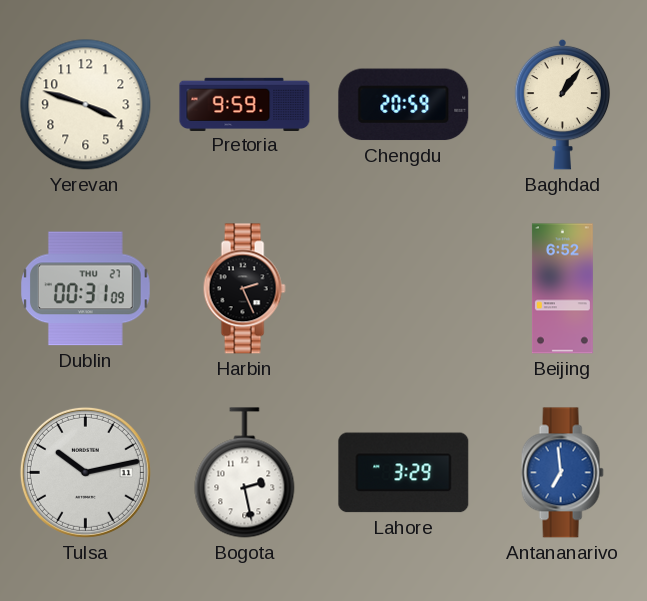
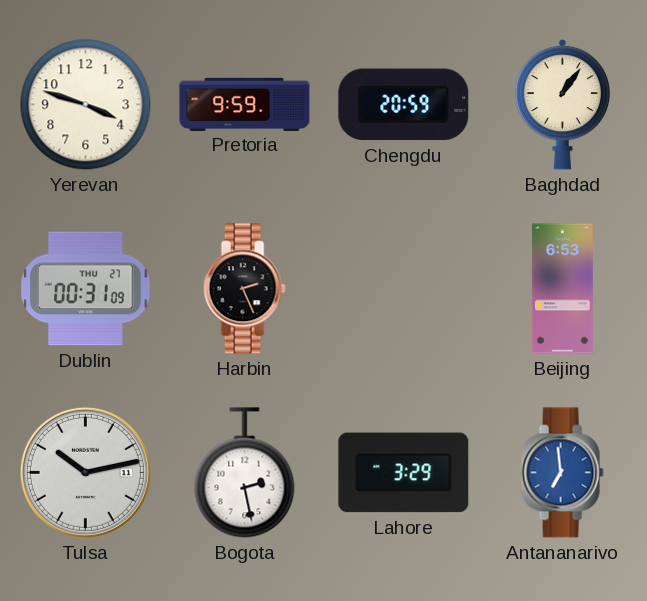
Beijing: 6:52 -> 6:53 (562, 289)
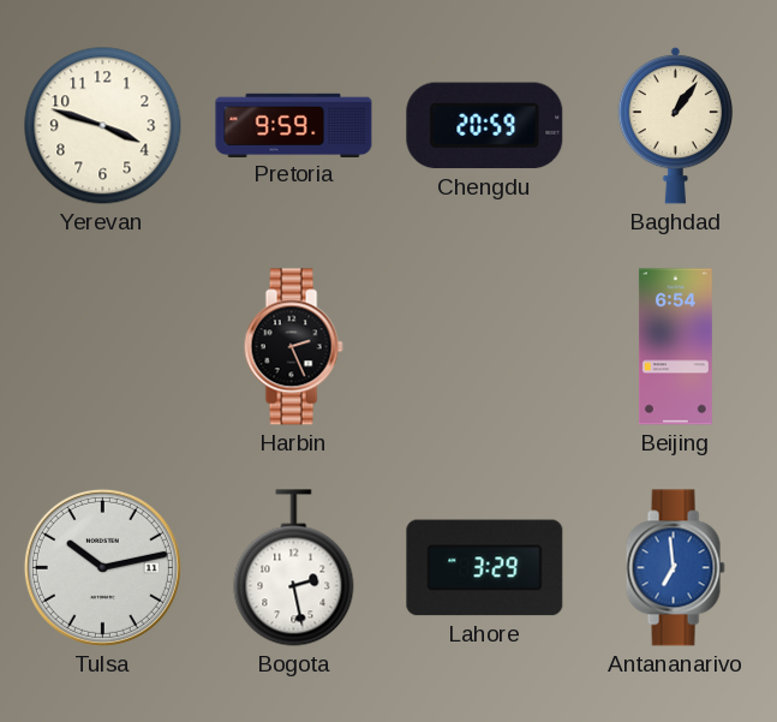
Dublin: 00:31 -> none (86, 289)
Beijing: 6:53 -> 6:54 (675, 347)
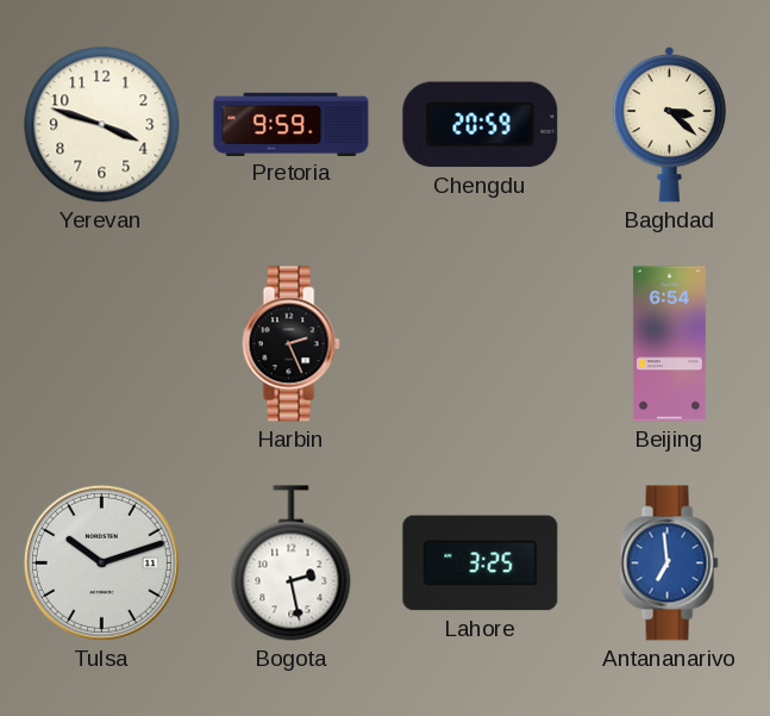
Baghdad: 1:06 -> 3:22 (670, 124)
Tulsa: 10:13 -> 10:12 (101, 562)
Lahore: 3:29 -> 3:25 (481, 564)
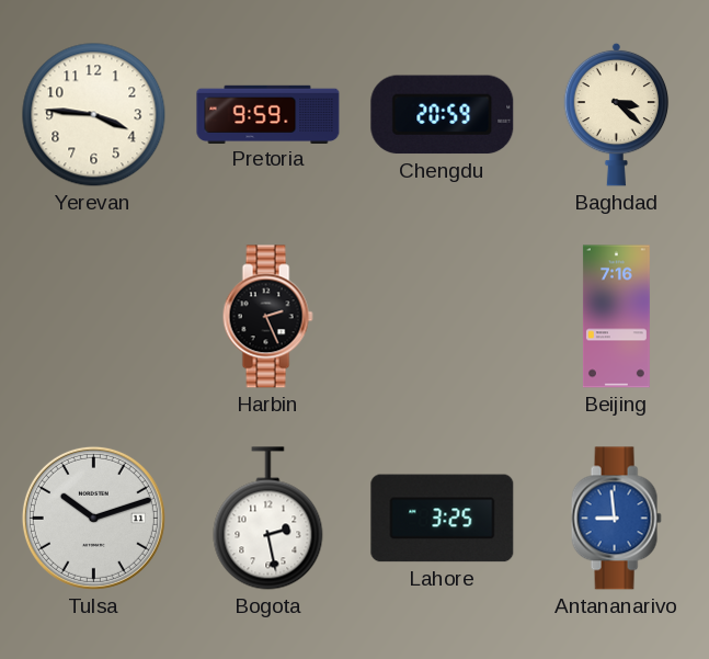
Yerevan: 3:48 -> 3:46 (94, 115)
Beijing: 6:54 -> 7:16 (616, 317)
Antananarivo: 6:59 -> 8:59 (616, 519)
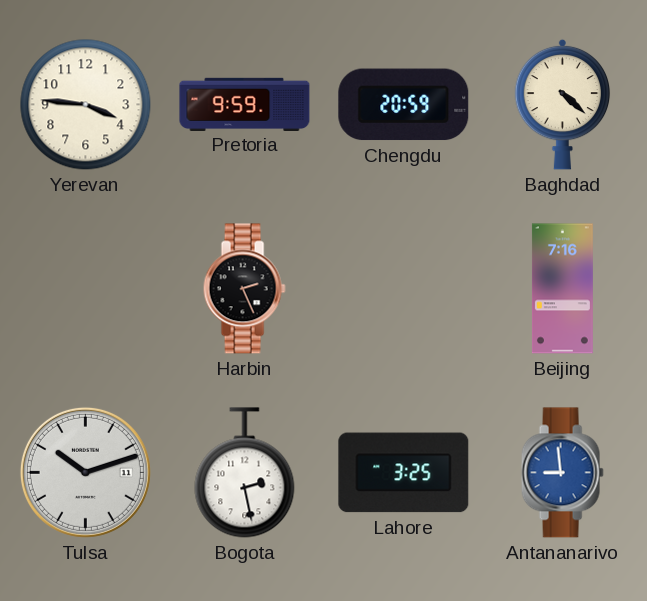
Baghdad: 3:22 -> 4:22 (563, 104)
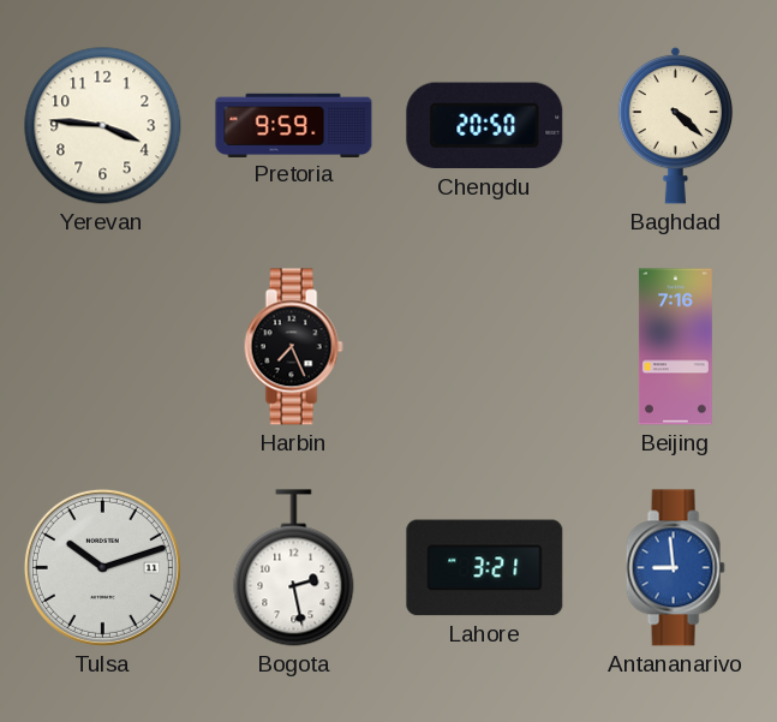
Chengdu: 20:59 -> 20:50 (485, 126)
Harbin: 2:26 -> 7:26 (293, 347)
Lahore: 3:25 -> 3:21 (485, 568)
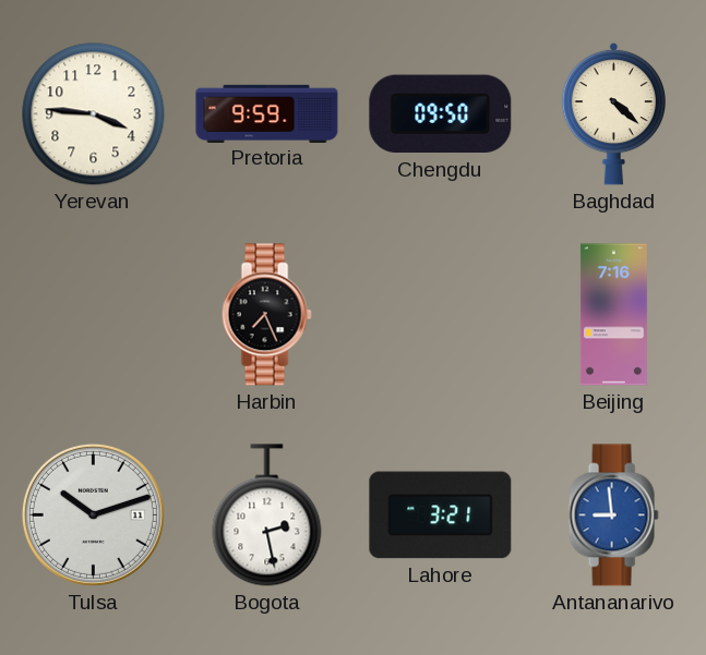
Chengdu: 20:50 -> 09:50 (441, 114)
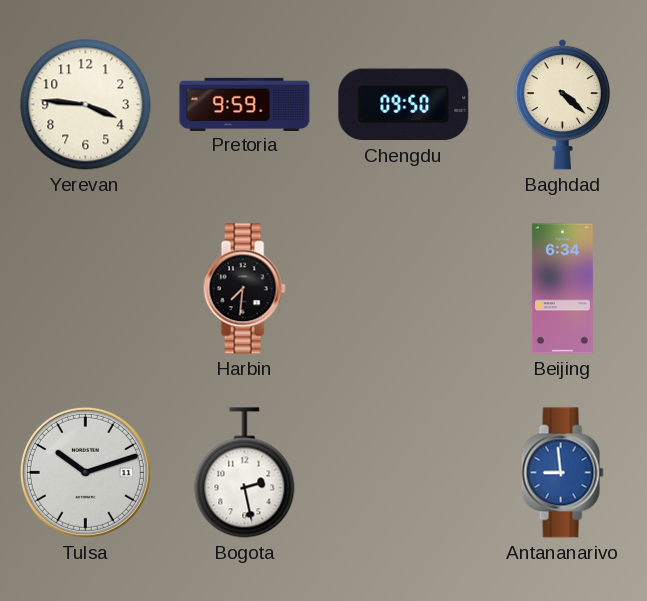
Harbin: 7:26 -> 7:31 (244, 289)
Beijing: 7:16 -> 6:34 (562, 289)
Lahore: 3:21 -> none (441, 515)
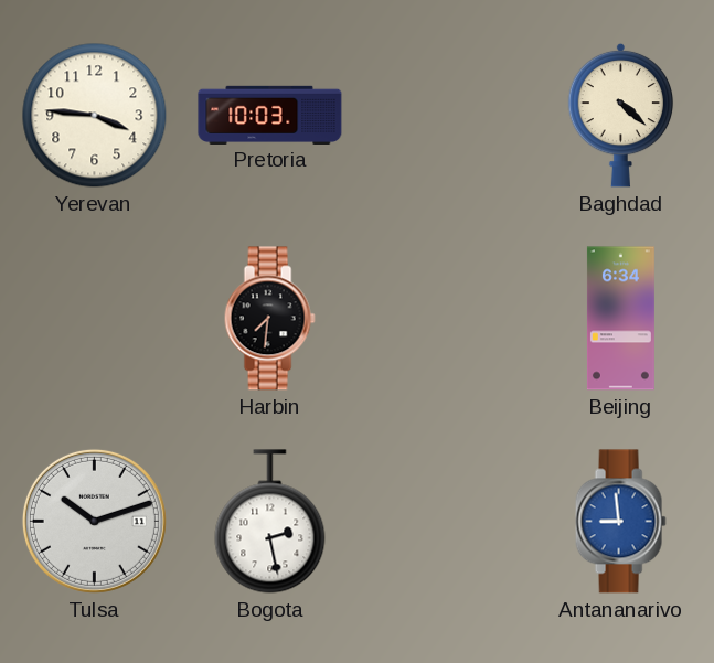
Pretoria: 9:59 -> 10:03 (270, 115)
Chengdu: 09:50 -> none (404, 105)
